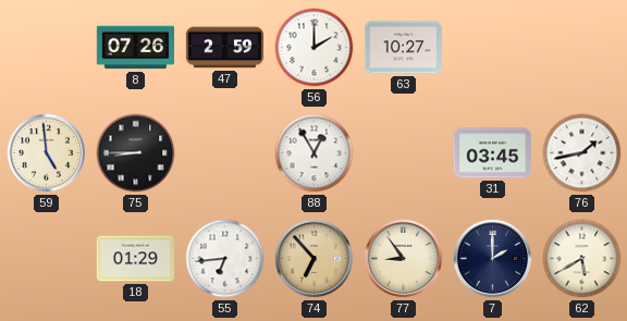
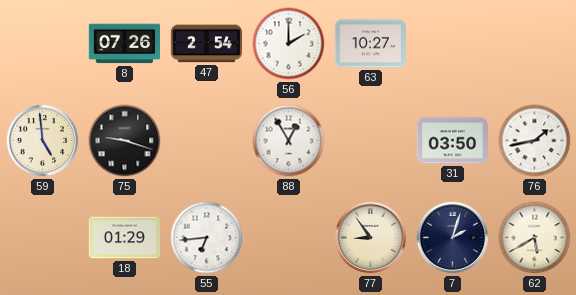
47: 2:59 -> 2:54 (206, 44)
75: 8:45 -> 9:18 (125, 141)
31: 03:45 -> 03:50 (452, 141)
74: 6:53 -> none (315, 259)
7: 2:00 -> 2:03 (453, 238)
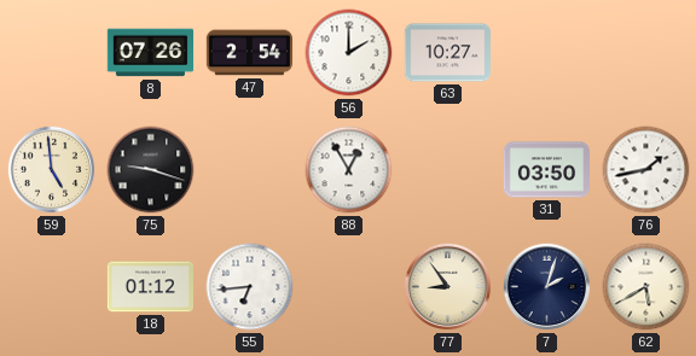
18: 01:29 -> 01:12 (150, 287)
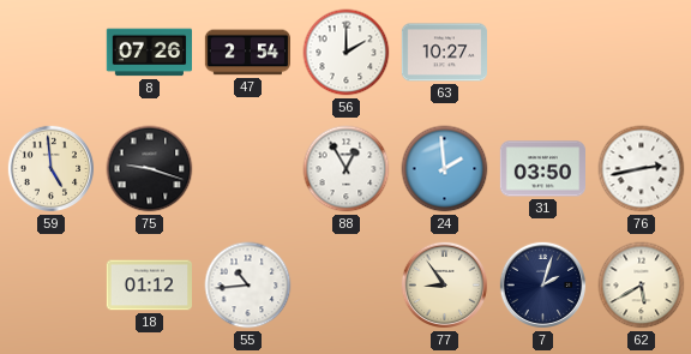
24: none -> 1:59 (445, 169)
76: 1:43 -> 2:43 (642, 169)
55: 6:44 -> 10:44 (248, 286)
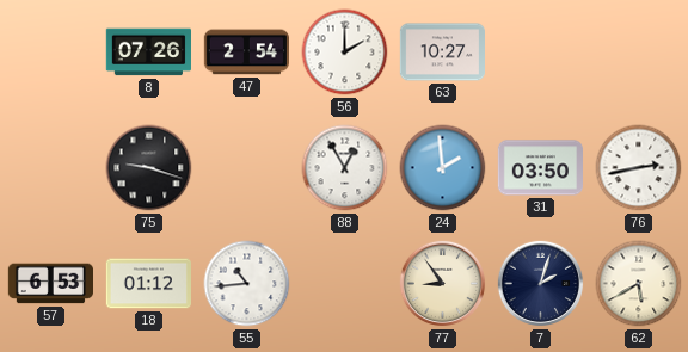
59: 4:59 -> none (52, 169)
57: none -> 6:53 (50, 284)
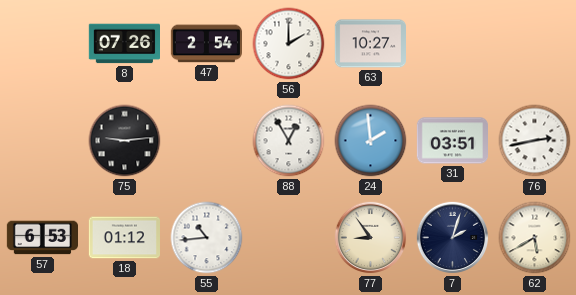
75: 9:18 -> 9:14 (125, 141)
31: 03:50 -> 03:51 (452, 141)
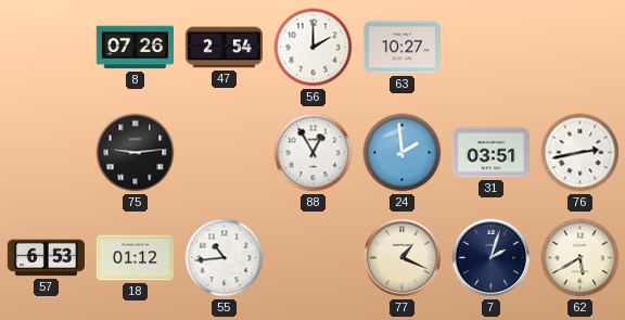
77: 8:54 -> 1:19 (403, 258)
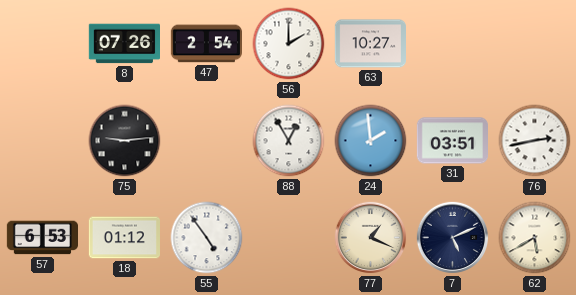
55: 10:44 -> 4:54 (207, 238)
7: 2:03 -> 5:11 (453, 238)
